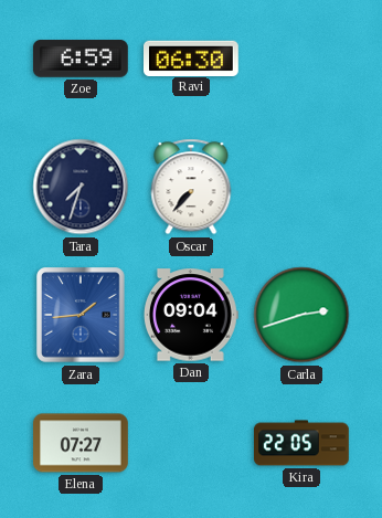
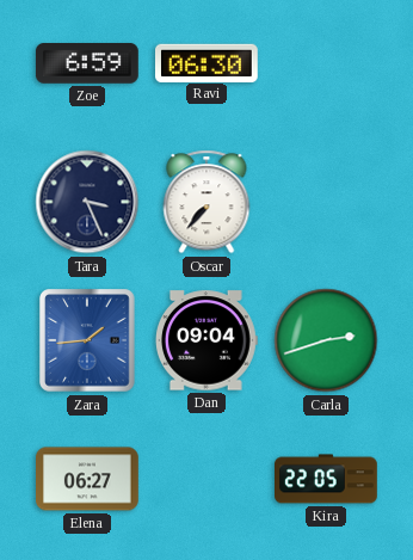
Tara: 7:33 -> 3:26 (87, 202)
Elena: 07:27 -> 06:27 (88, 479)
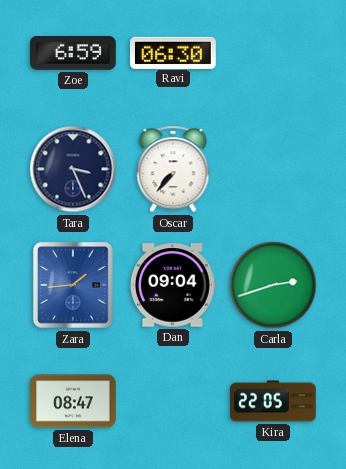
Elena: 06:27 -> 08:47 (74, 401)
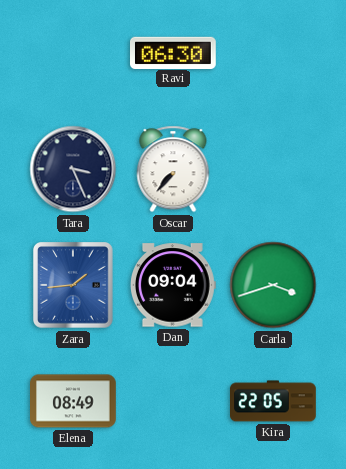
Zoe: 6:59 -> none (73, 54)
Carla: 2:42 -> 3:42 (273, 285)
Elena: 08:47 -> 08:49 (74, 401)
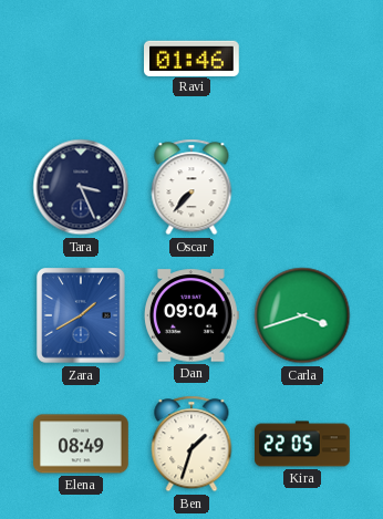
Ravi: 06:30 -> 01:46 (193, 58)
Zara: 1:44 -> 1:40 (81, 315)
Ben: none -> 1:33 (191, 444)
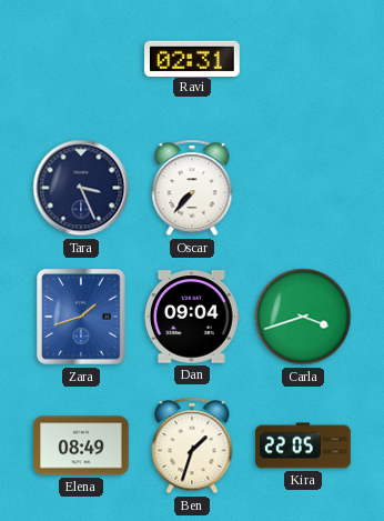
Ravi: 01:46 -> 02:31 (193, 58)
Zara: 1:40 -> 1:42 (81, 317)
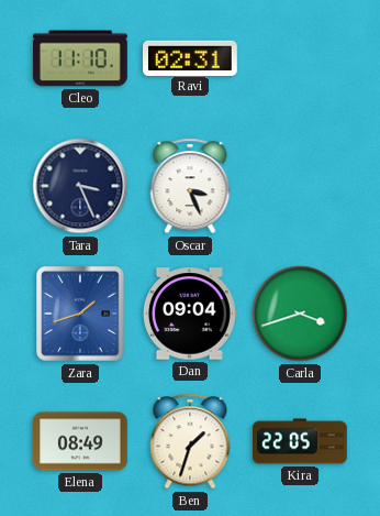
Cleo: none -> 11:10 (81, 58)
Oscar: 7:37 -> 3:26 (190, 186)
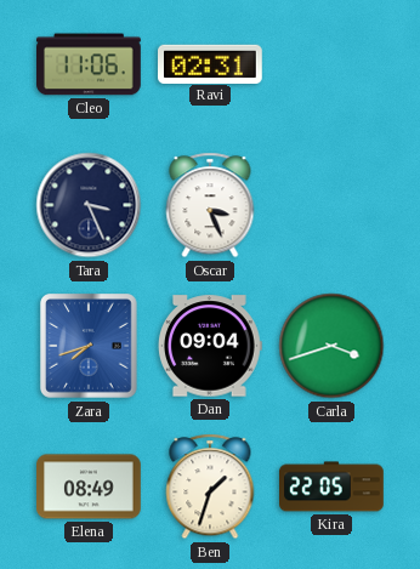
Cleo: 11:10 -> 11:06 (90, 64)
Zara: 1:42 -> 7:42 (89, 346)
